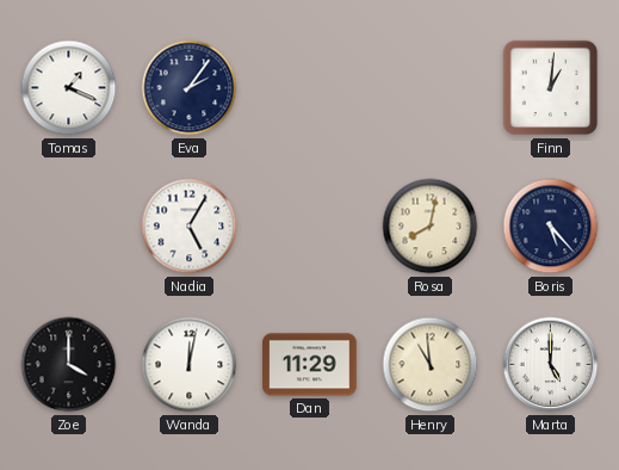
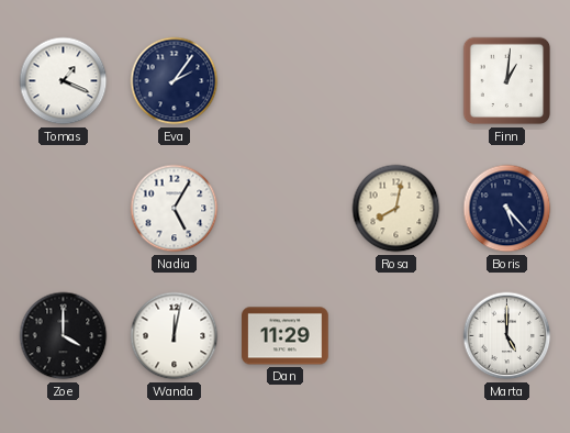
Henry: 10:59 -> none (431, 365)
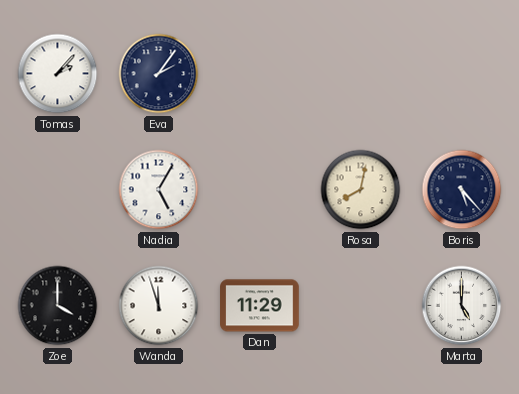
Tomas: 1:19 -> 2:07 (58, 74)
Finn: 1:01 -> none (507, 81)
Wanda: 12:02 -> 11:57 (159, 306)
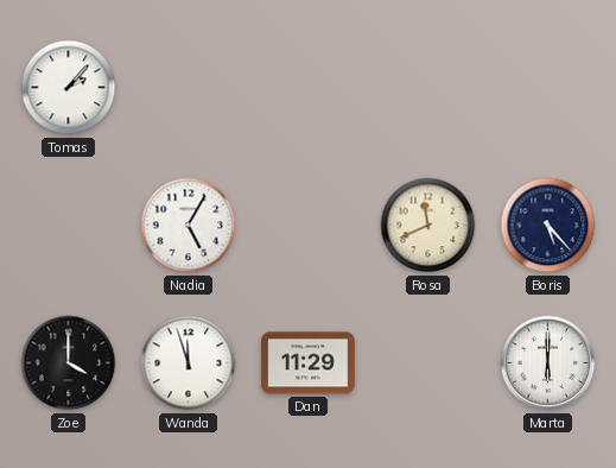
Eva: 2:06 -> none (159, 74)
Rosa: 8:02 -> 11:41 (428, 226)
Marta: 5:00 -> 6:00 (548, 363)
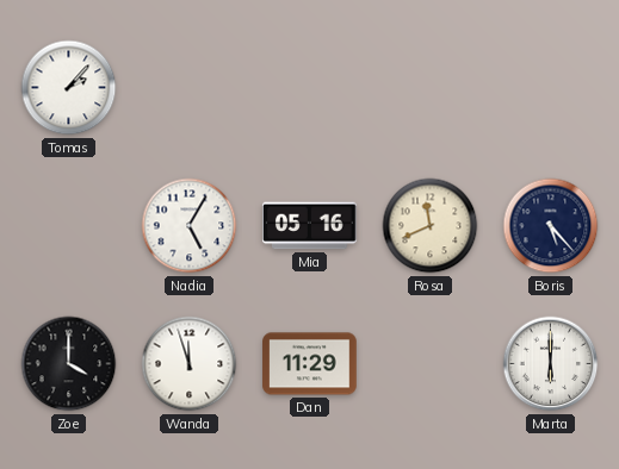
Mia: none -> 05:16 (310, 226)
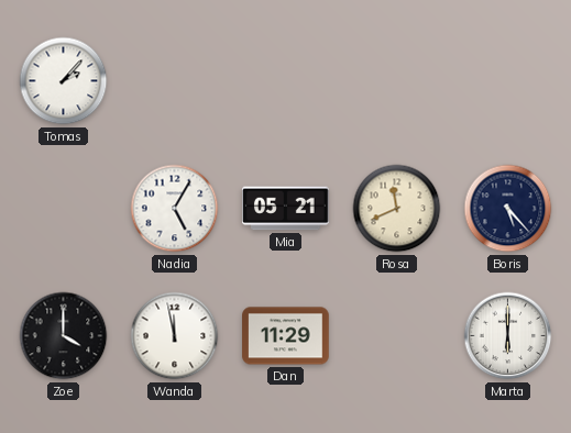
Mia: 05:16 -> 05:21 (286, 209)
Wanda: 11:57 -> 11:58 (175, 336)
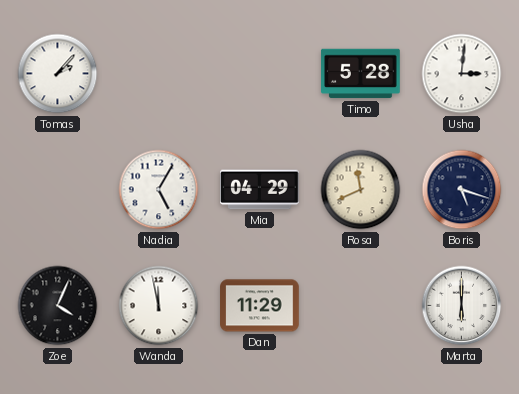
Timo: none -> 5:28 (361, 74)
Usha: none -> 3:01 (462, 74)
Mia: 05:21 -> 04:29 (260, 190)
Boris: 5:23 -> 5:18 (462, 190)
Zoe: 4:00 -> 4:04 (58, 306)
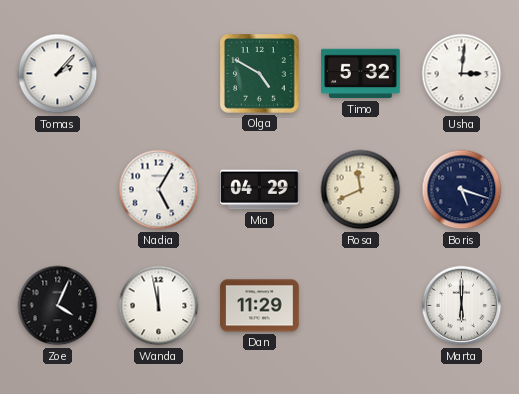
Olga: none -> 4:50 (260, 74)
Timo: 5:28 -> 5:32 (361, 74)
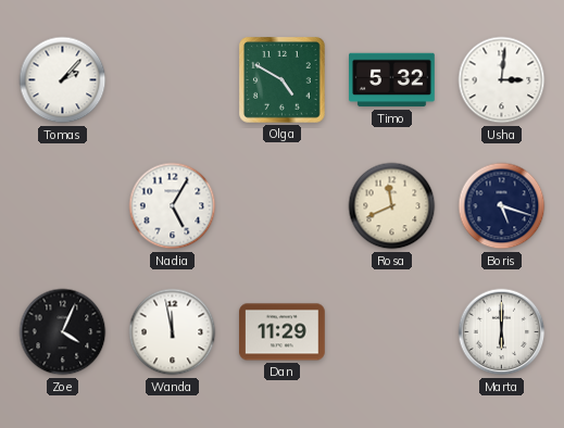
Mia: 04:29 -> none (260, 190)
